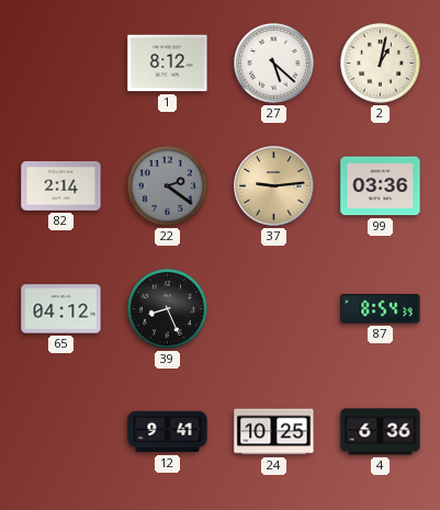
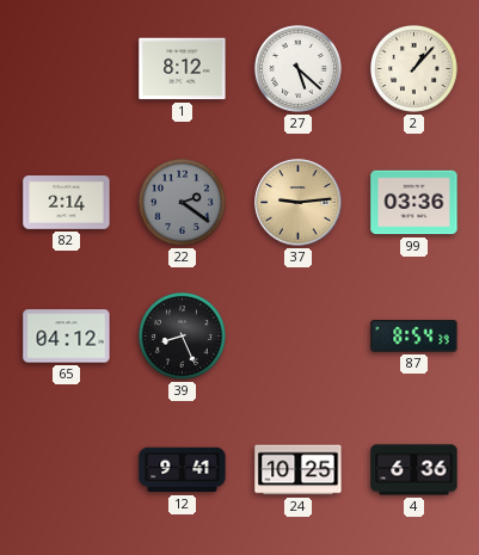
2: 1:02 -> 1:07 (413, 68)
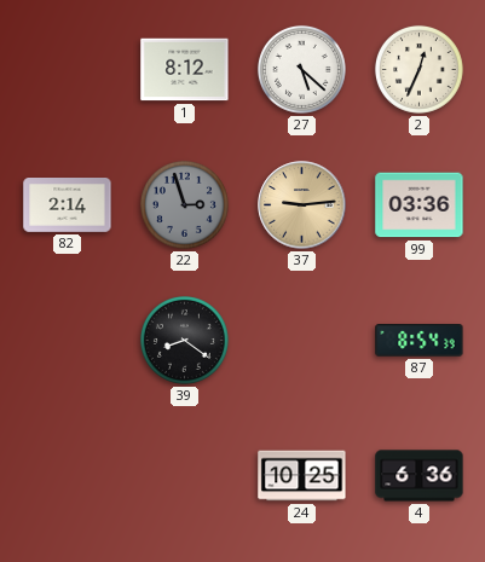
2: 1:07 -> 12:34 (418, 69)
22: 2:21 -> 2:57 (184, 204)
65: 04:12 -> none (67, 337)
39: 8:26 -> 8:21 (184, 340)
12: 9:41 -> none (183, 470)
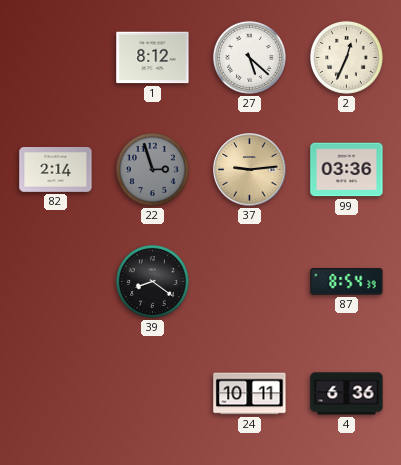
24: 10:25 -> 10:11 (250, 394)
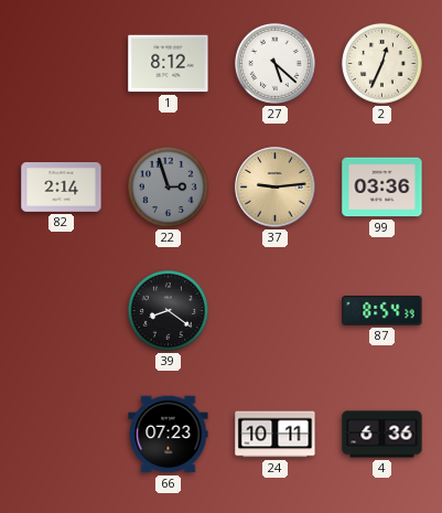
66: none -> 07:23 (169, 435)
